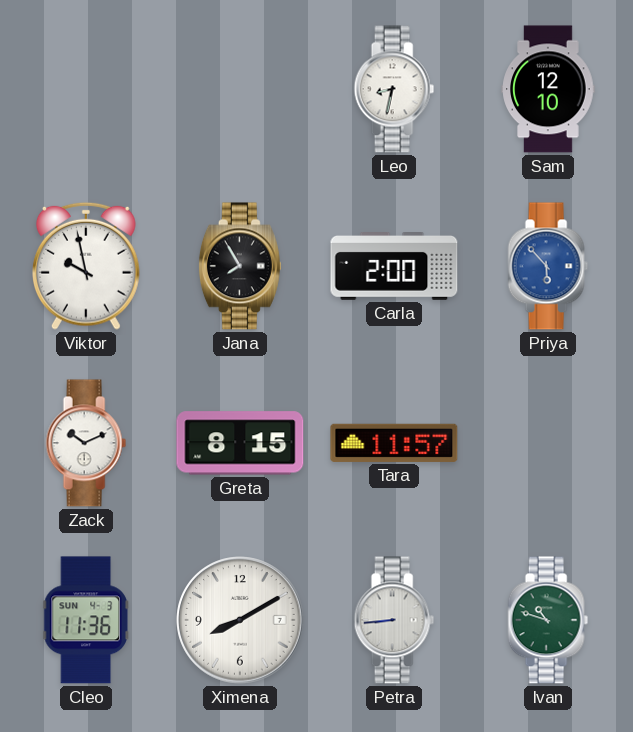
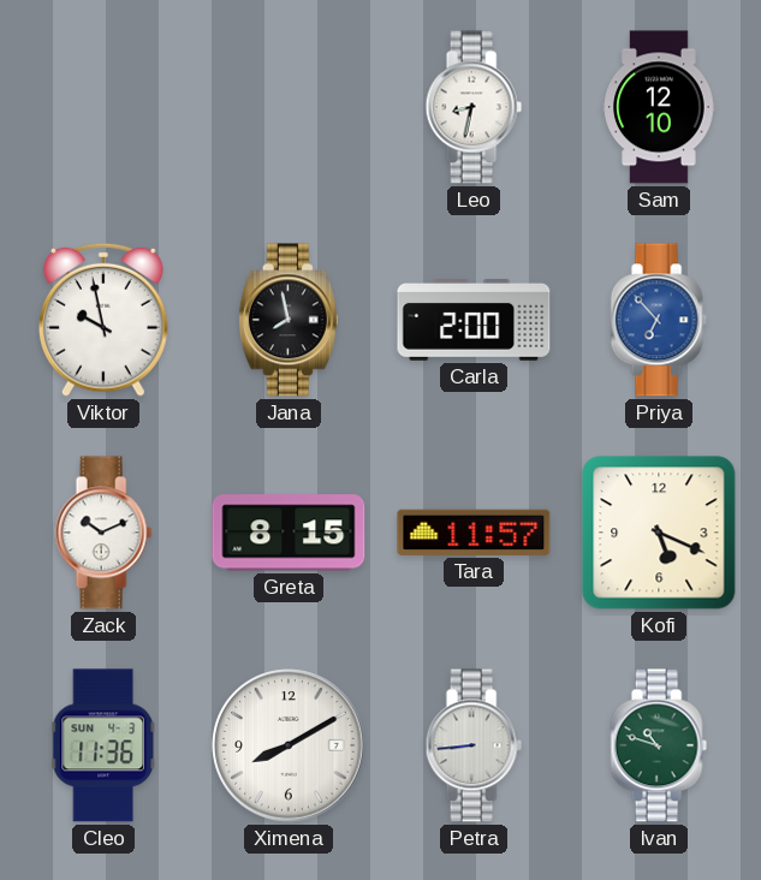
Jana: 7:55 -> 7:58 (289, 320)
Priya: 5:53 -> 6:53 (659, 320)
Kofi: none -> 5:19 (659, 533)
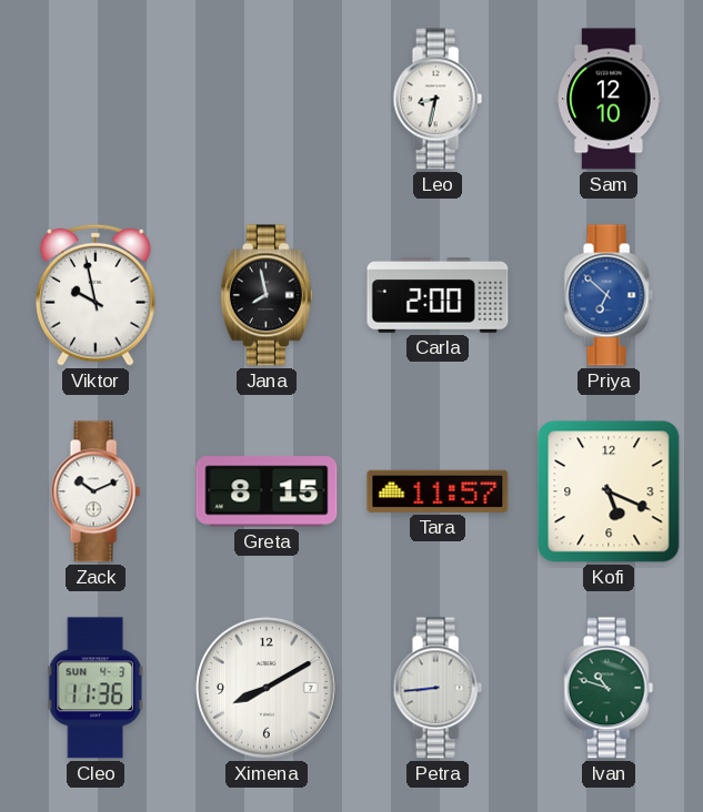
Priya: 6:53 -> 6:52 (609, 295)
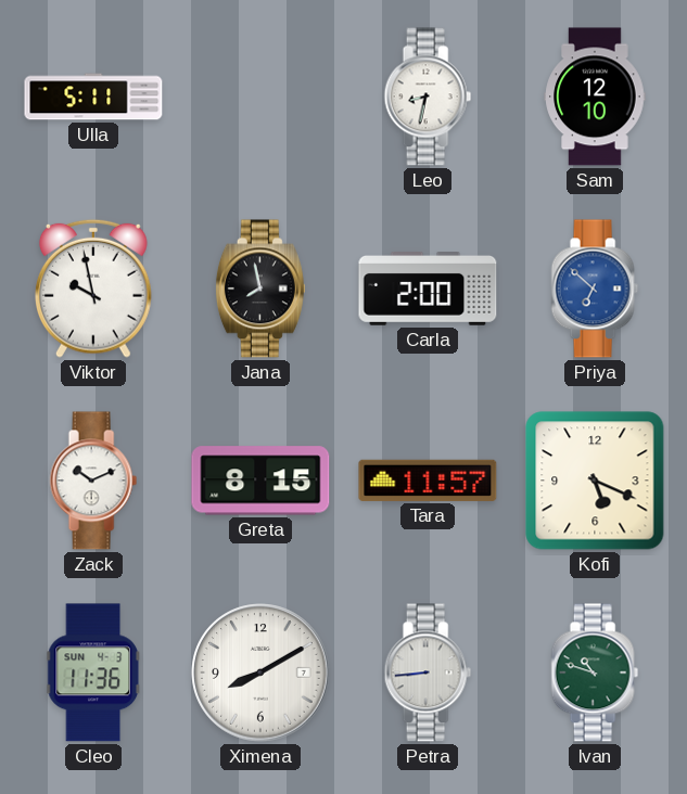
Ulla: none -> 5:11 (93, 97)
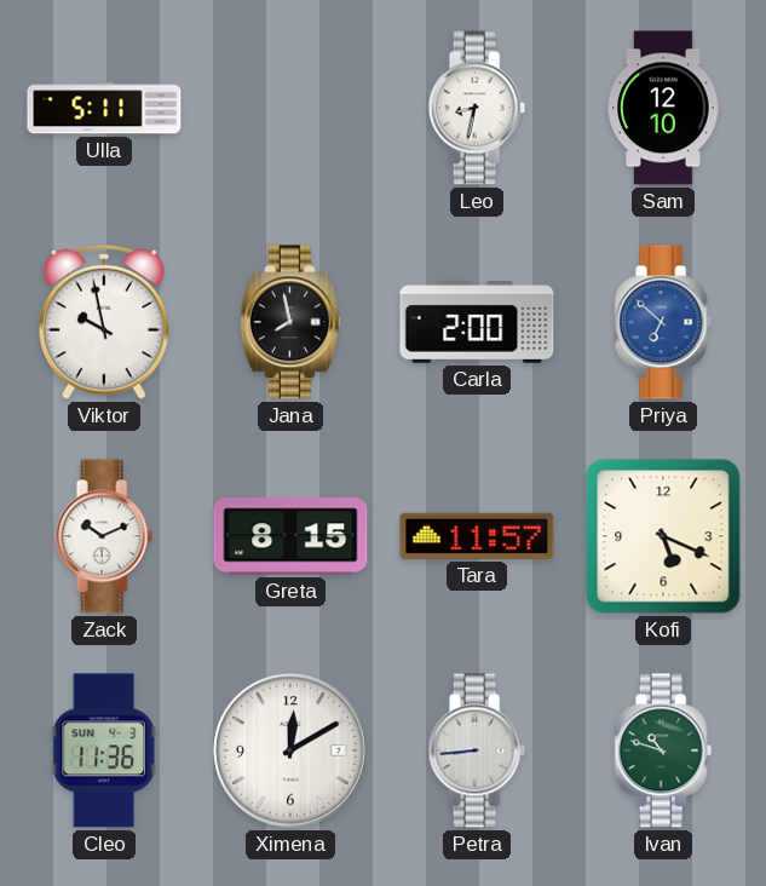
Ximena: 8:10 -> 12:10 (290, 750)
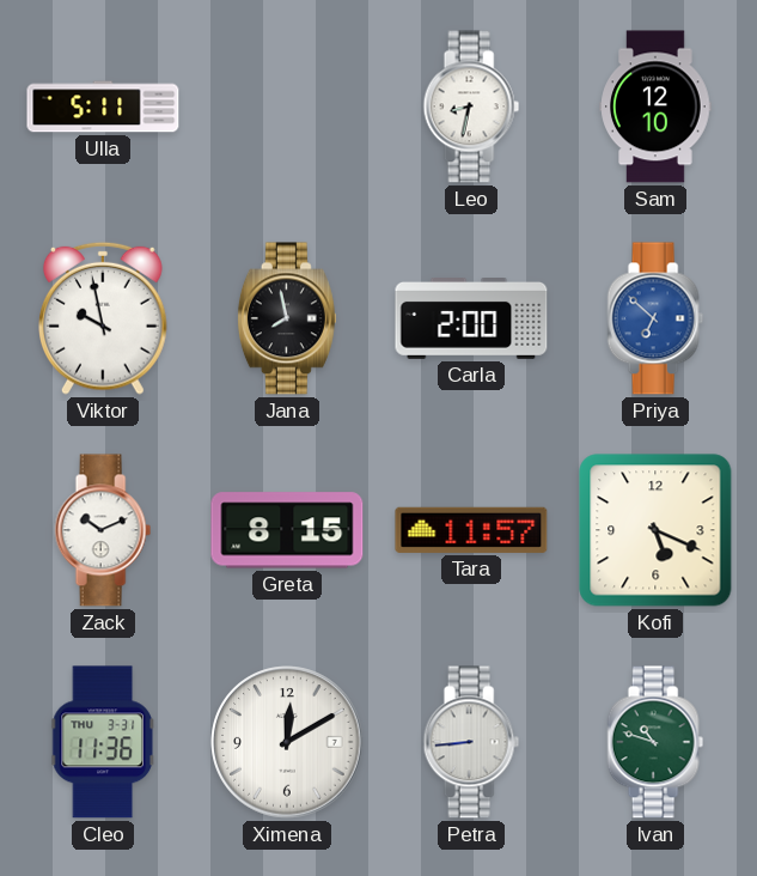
Cleo date: SUN 4-3 -> THU 3-31 (103, 742)
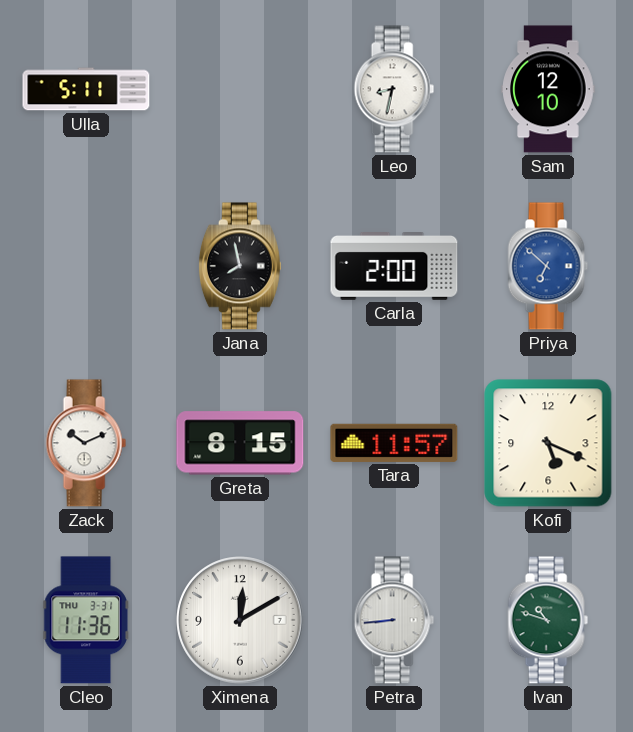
Viktor: 9:58 -> none (104, 318)
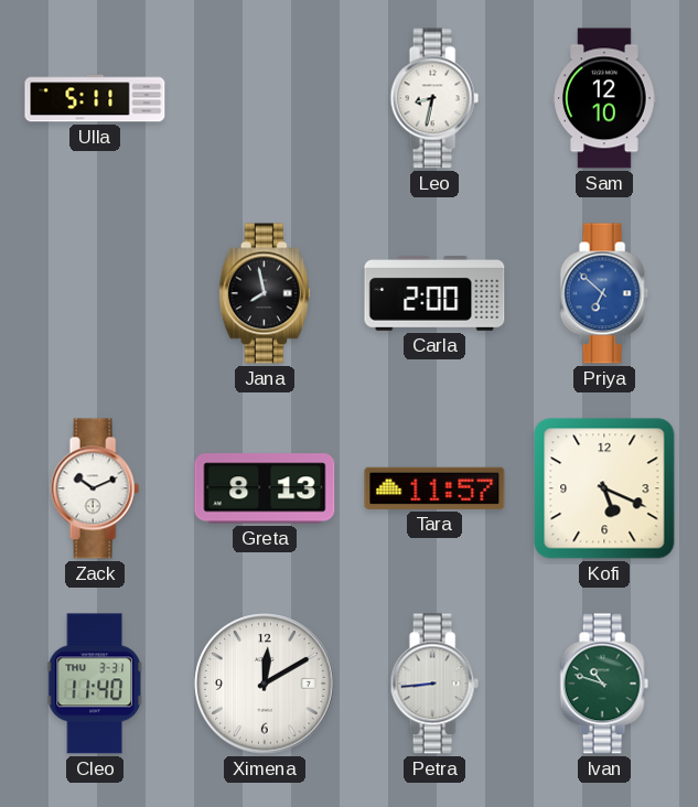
Greta: 8:15 -> 8:13 (265, 488)
Cleo: 11:36 -> 11:40 (95, 684)
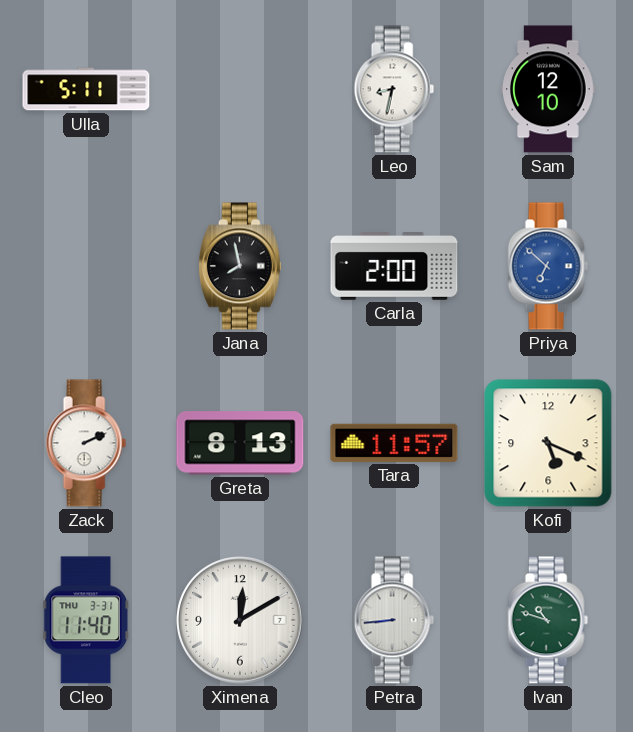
Zack: 10:11 -> 2:11 (86, 443)
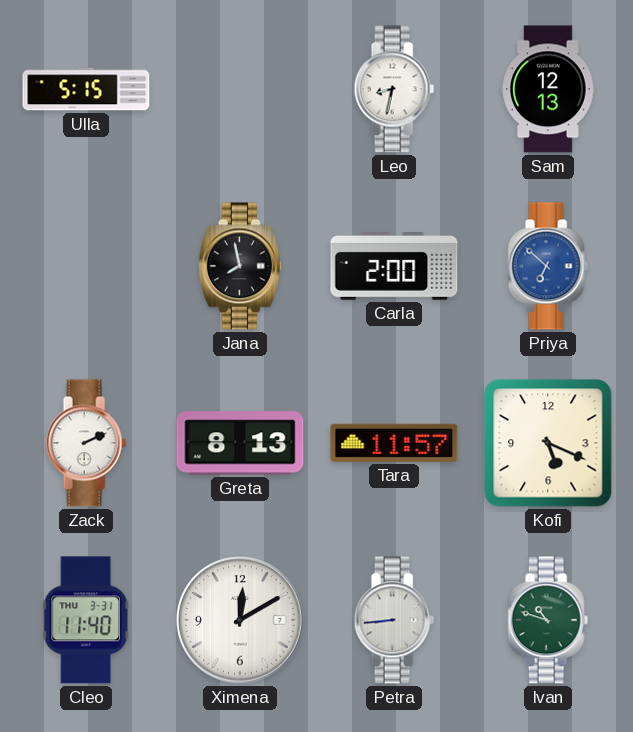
Ulla: 5:11 -> 5:15 (86, 89)
Sam: 12:10 -> 12:13 (548, 89)
